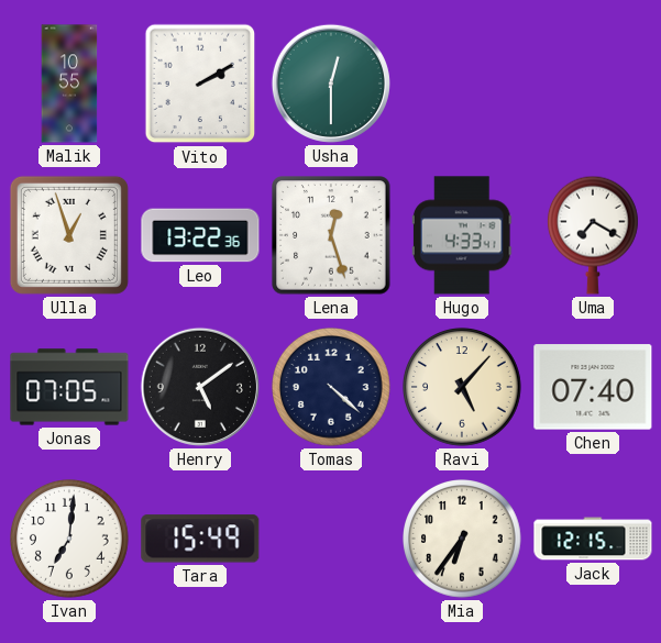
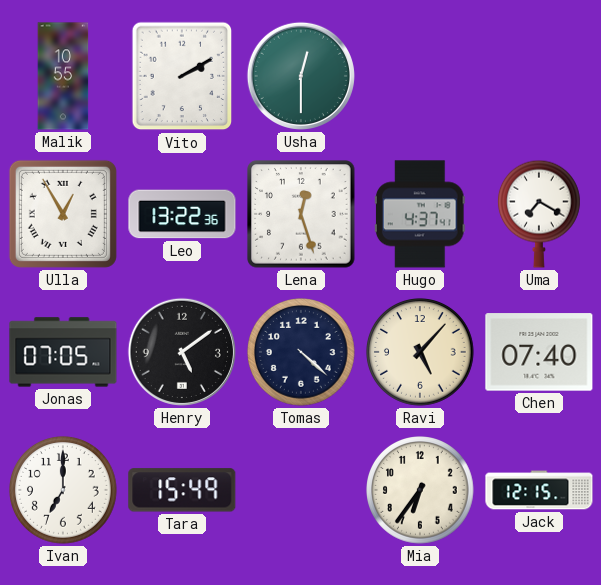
Ulla: 12:57 -> 12:55 (63, 214)
Hugo: 4:33 -> 4:37 (420, 214)
Ivan: 7:01 -> 7:00 (64, 491)
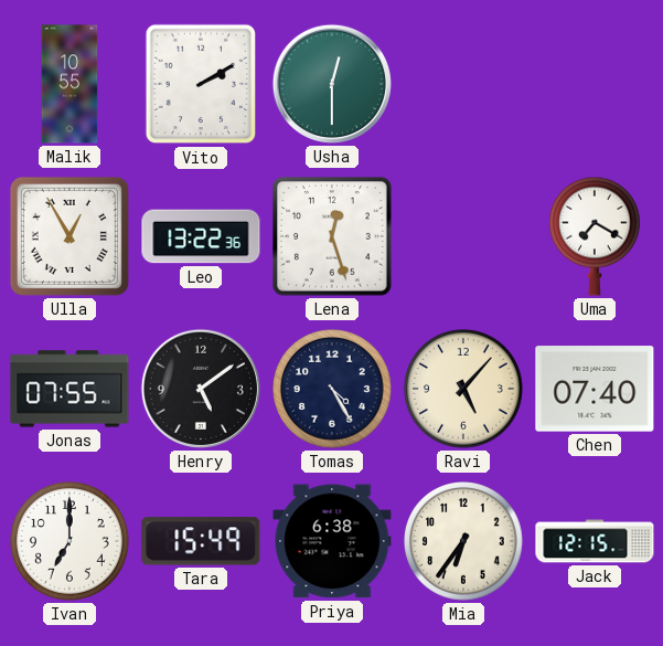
Hugo: 4:37 -> none (420, 214)
Jonas: 07:05 -> 07:55 (69, 389)
Tomas: 4:22 -> 4:25 (333, 390)
Priya: none -> 6:38 (332, 541)
